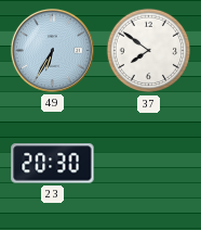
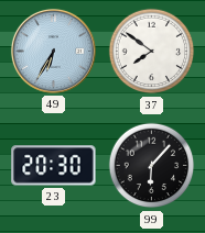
99: none -> 6:07 (152, 166)
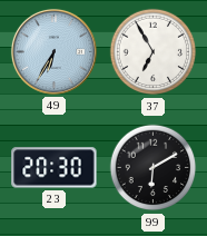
37: 7:51 -> 6:55 (154, 52)
99: 6:07 -> 6:10 (154, 168)
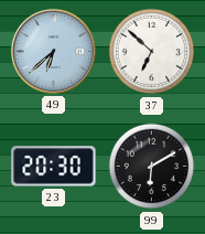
49: 6:35 -> 6:38 (53, 51)
37: 6:55 -> 6:52 (152, 52)
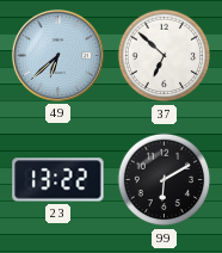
23: 20:30 -> 13:22 (58, 180)
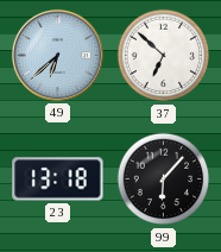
23: 13:22 -> 13:18 (58, 179)
99: 6:10 -> 6:07 (164, 179)
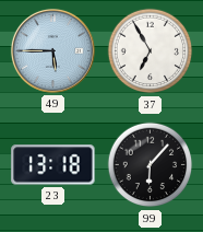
49: 6:38 -> 5:45 (52, 50)
37: 6:52 -> 6:55 (151, 51)
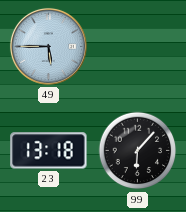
37: 6:55 -> none (151, 51)
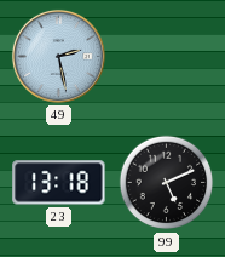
49: 5:45 -> 2:28 (58, 56)
99: 6:07 -> 5:11 (167, 183)
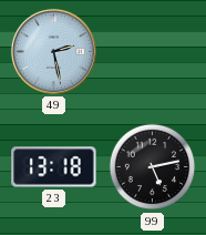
99: 5:11 -> 5:13 (153, 167)
